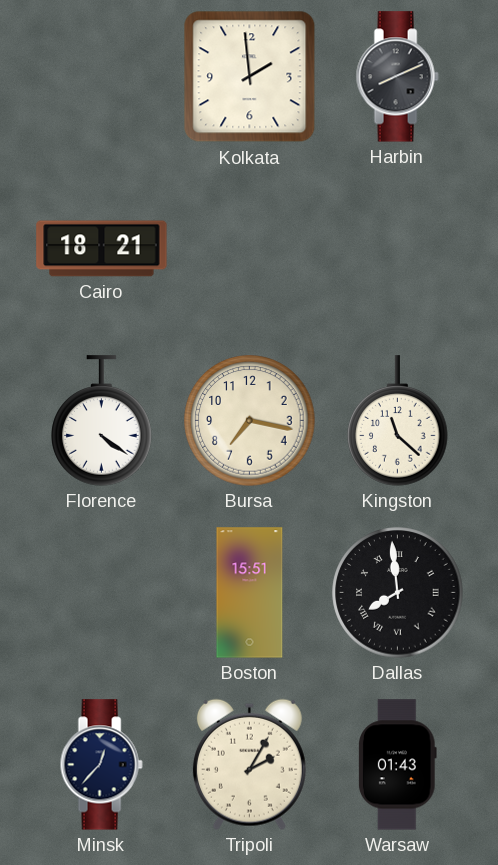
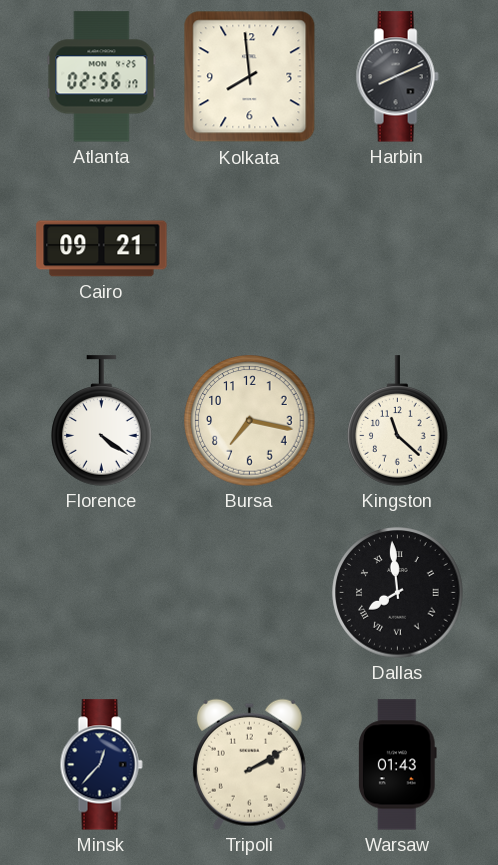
Atlanta: none -> 02:56 (102, 77)
Kolkata: 1:59 -> 7:59 (250, 77)
Cairo: 18:21 -> 09:21 (102, 249)
Boston: 15:51 -> none (250, 593)
Tripoli: 2:05 -> 2:10 (249, 764)
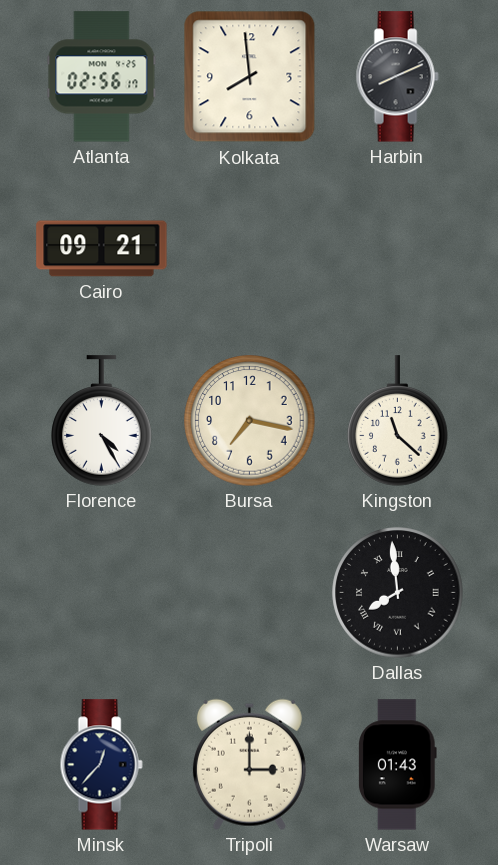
Florence: 4:21 -> 4:25 (102, 421)
Tripoli: 2:10 -> 3:00 (249, 764)
